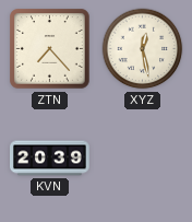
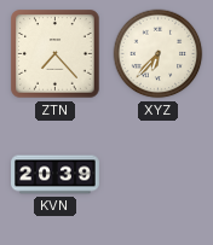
XYZ: 12:28 -> 6:37 (159, 54)
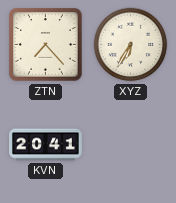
XYZ: 6:37 -> 6:35 (131, 45)
KVN: 20:39 -> 20:41 (46, 145)
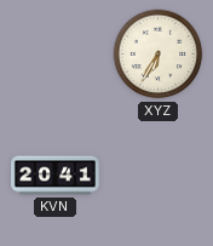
ZTN: 7:23 -> none (46, 45)
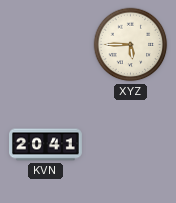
XYZ: 6:35 -> 5:45 (131, 45)
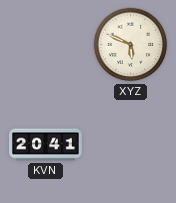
XYZ: 5:45 -> 5:49 (131, 45)
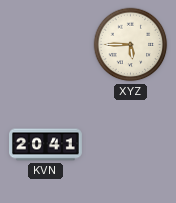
XYZ: 5:49 -> 5:45 (131, 45)
